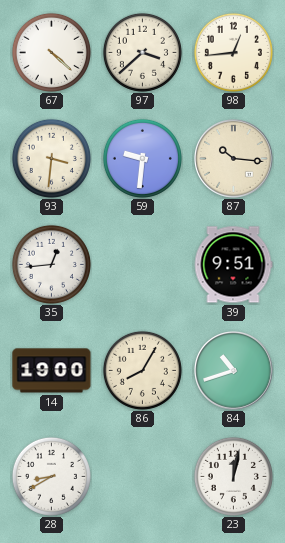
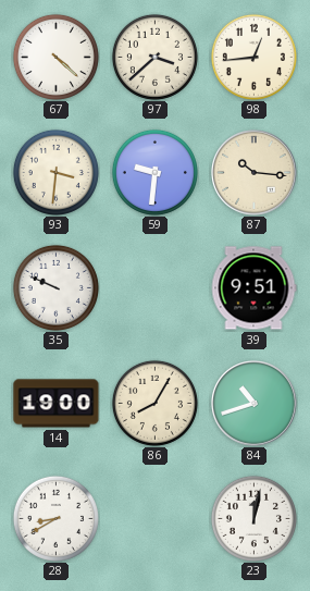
35: 12:44 -> 9:49 (55, 287)
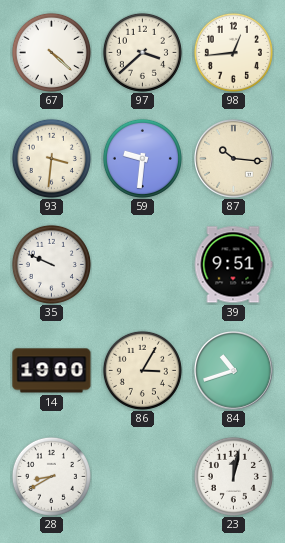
86: 8:05 -> 3:05 (142, 370)
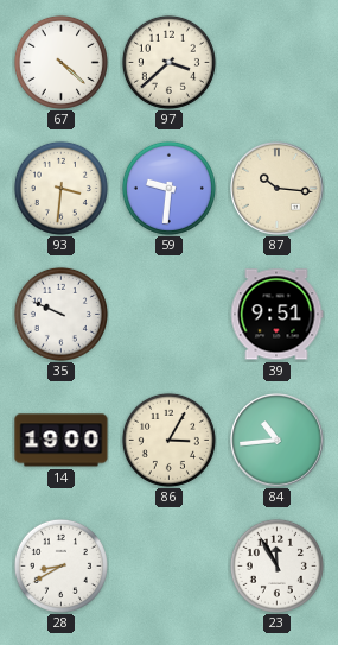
98: 12:44 -> none (233, 52)
84: 10:42 -> 10:44 (278, 441)
23: 12:02 -> 11:55 (276, 565)
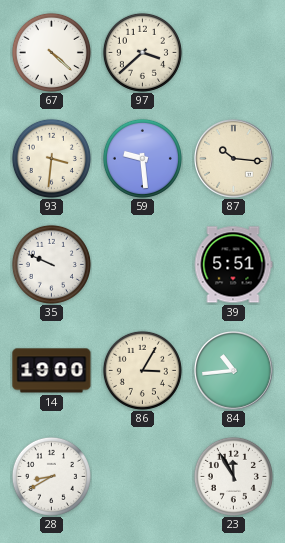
59: 9:31 -> 9:29 (142, 158)
39: 9:51 -> 5:51 (233, 265)
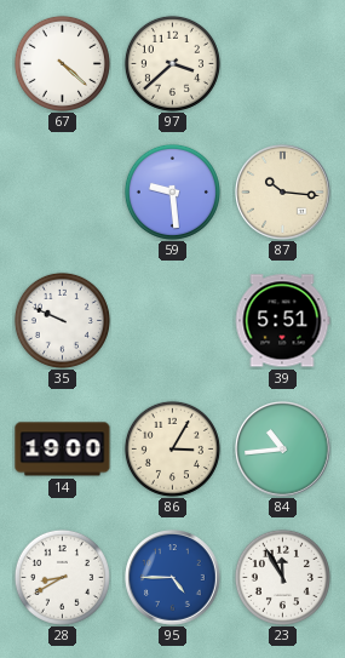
93: 3:31 -> none (51, 158)
95: none -> 4:45 (173, 578)
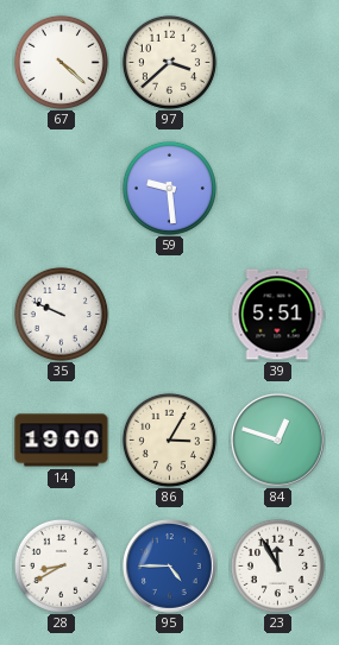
87: 10:16 -> none (283, 193)
84: 10:44 -> 12:48 (278, 441)
